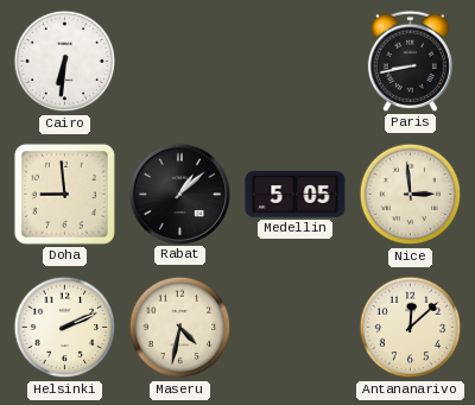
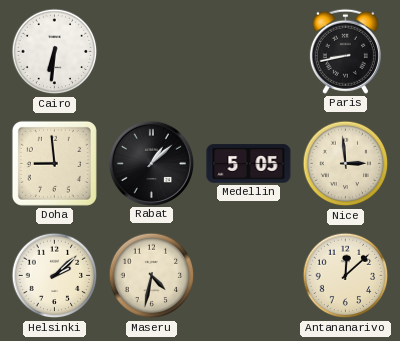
Helsinki: 2:11 -> 2:08 (55, 276)
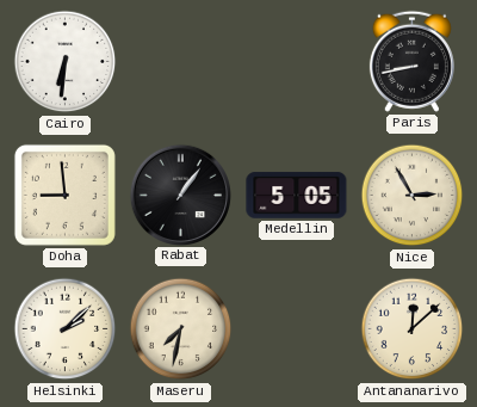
Rabat: 1:08 -> 1:06 (180, 195)
Nice: 2:59 -> 2:55 (413, 196)
Maseru: 4:32 -> 7:32 (181, 329)
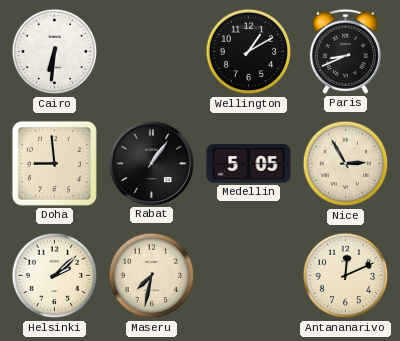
Wellington: none -> 1:10 (249, 52)
Paris: 8:43 -> 8:41 (345, 51)
Antananarivo: 12:08 -> 12:11 (346, 276)
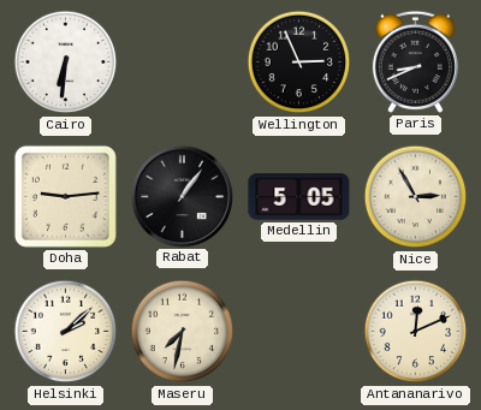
Wellington: 1:10 -> 2:56 (299, 63)
Doha: 8:59 -> 9:14 (65, 196)
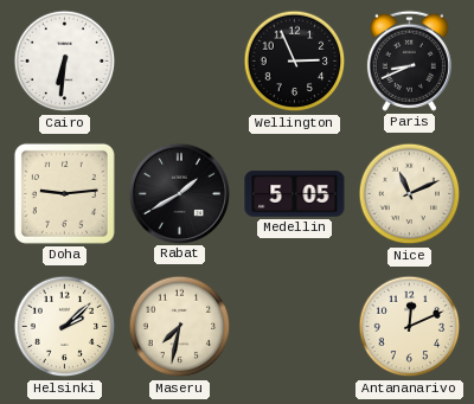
Rabat: 1:06 -> 1:40 (179, 193)
Nice: 2:55 -> 11:11 (410, 194)
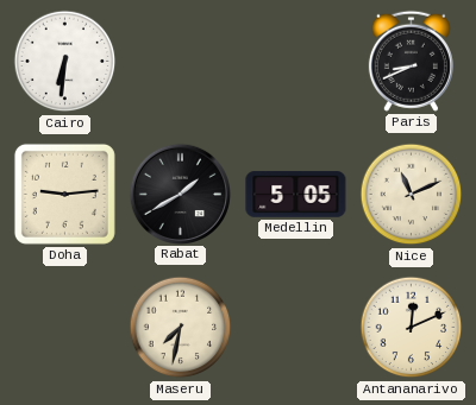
Wellington: 2:56 -> none (295, 62)
Helsinki: 2:08 -> none (65, 327)
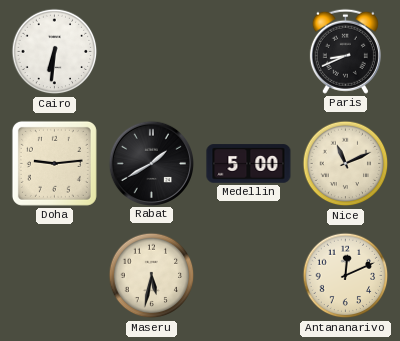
Medellin: 5:05 -> 5:00 (249, 164)
Maseru: 7:32 -> 5:32 (152, 276)
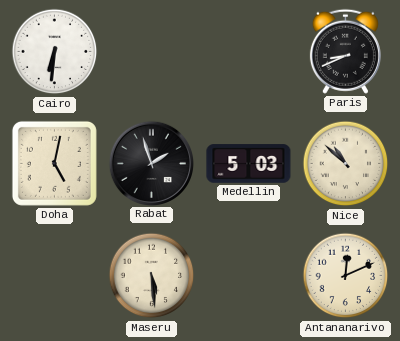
Doha: 9:14 -> 5:02 (54, 163)
Rabat: 1:40 -> 1:57 (151, 163)
Medellin: 5:00 -> 5:03 (249, 164)
Nice: 11:11 -> 10:52 (346, 164)
Maseru: 5:32 -> 5:29 (152, 276)
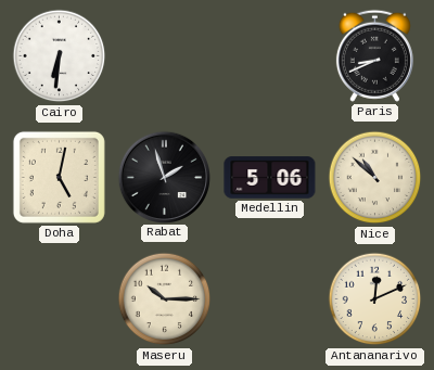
Medellin: 5:03 -> 5:06 (270, 178)
Maseru: 5:29 -> 10:15 (165, 299)
